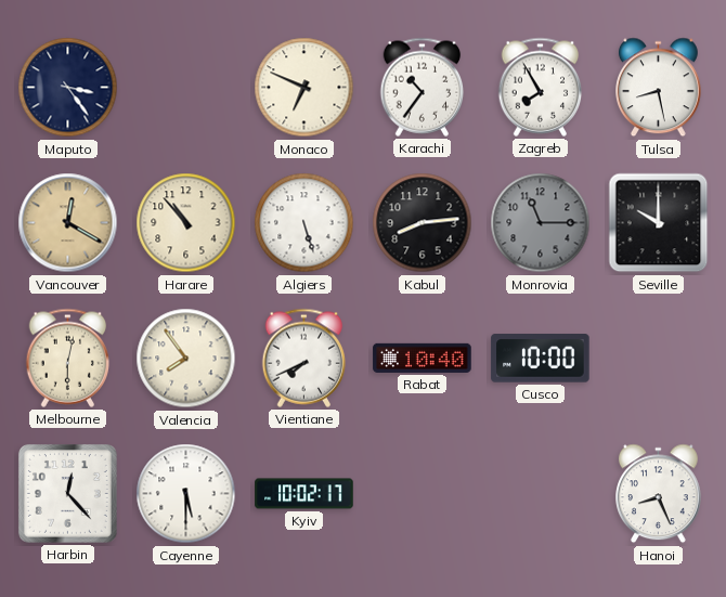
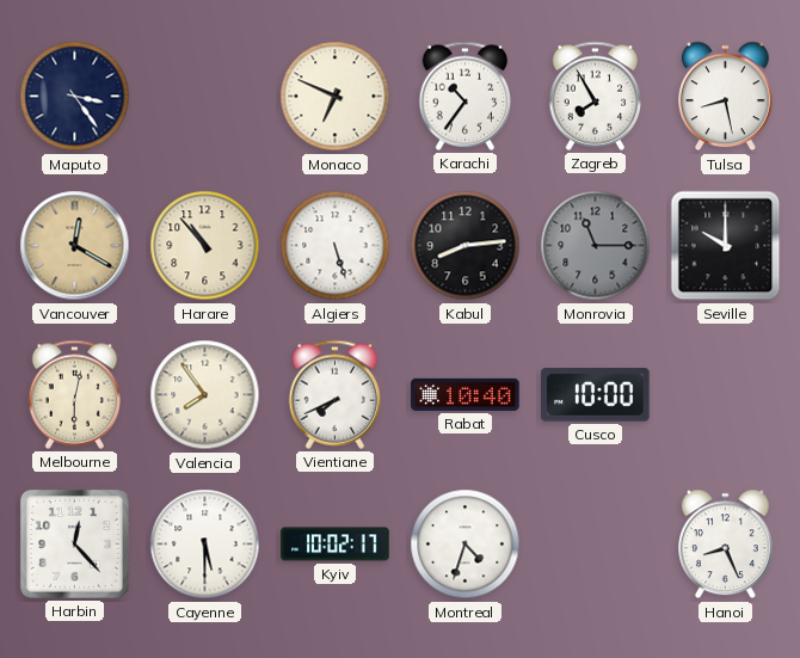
Montreal: none -> 4:33 (466, 545)
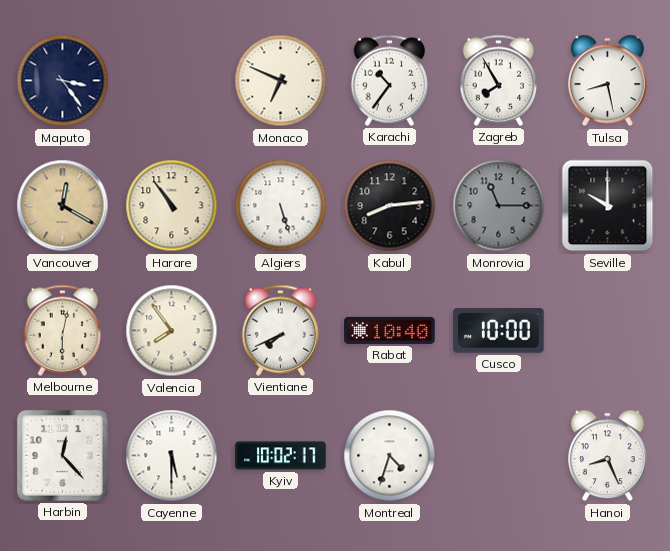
Harare: 10:53 -> 10:54 (172, 206)
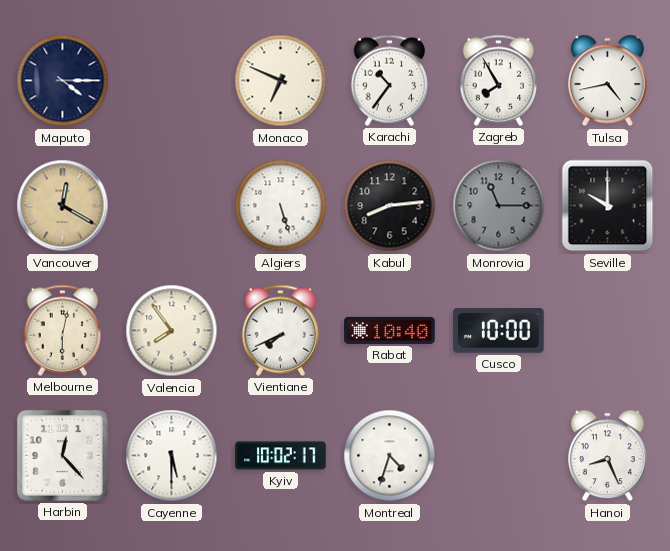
Maputo: 3:24 -> 4:15 (63, 81)
Tulsa: 8:28 -> 4:43 (608, 81)
Harare: 10:54 -> none (172, 206)
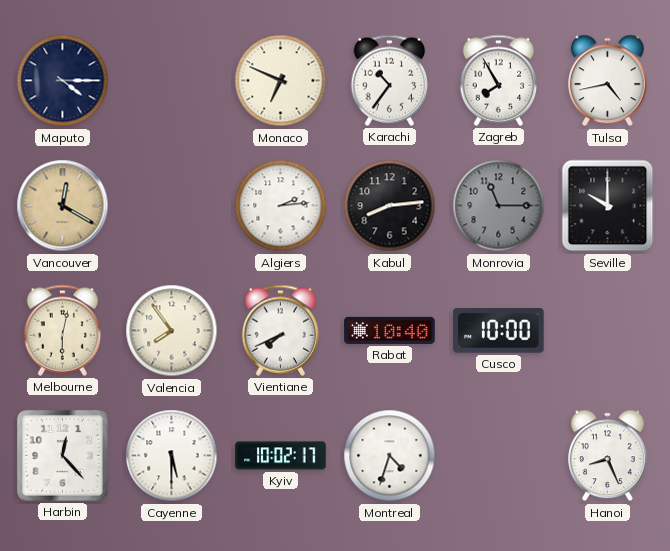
Algiers: 5:27 -> 2:14 (281, 206)
